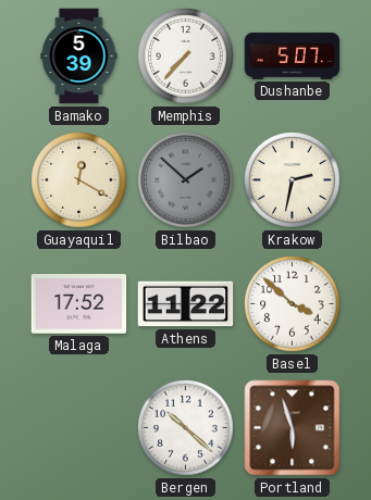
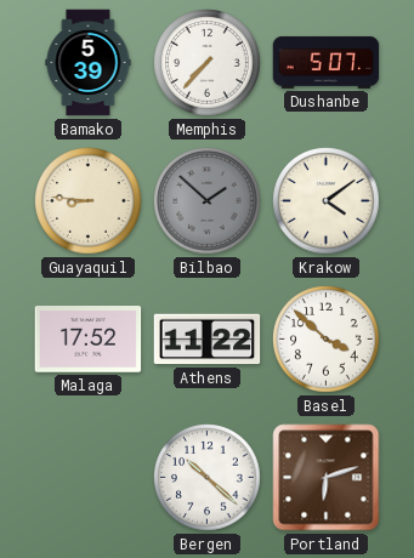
Guayaquil: 12:20 -> 8:46 (89, 201)
Krakow: 2:32 -> 4:09 (327, 201)
Portland: 5:57 -> 6:12 (327, 478)
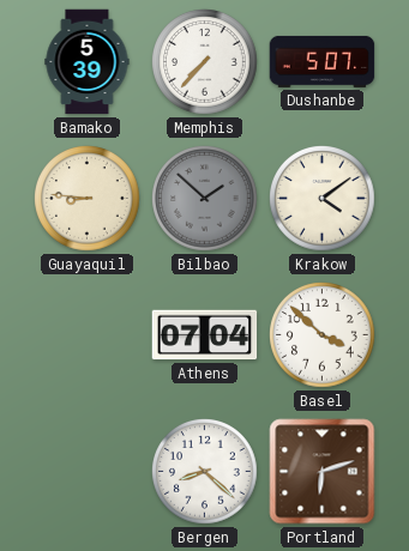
Malaga: 17:52 -> none (89, 340)
Athens: 11:22 -> 07:04 (205, 335)
Bergen: 10:22 -> 8:22 (205, 472)
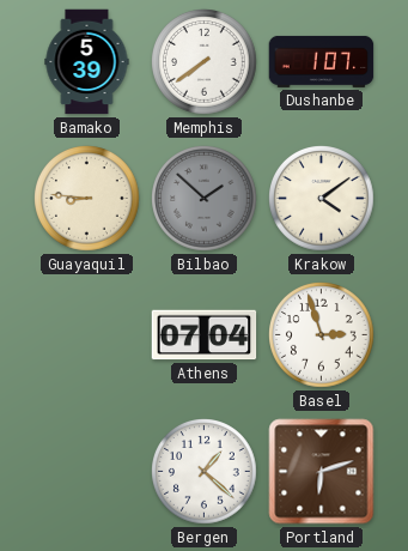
Memphis: 7:37 -> 7:39 (205, 62)
Dushanbe: 5:07 -> 1:07 (322, 61)
Basel: 3:52 -> 2:57 (322, 335)
Bergen: 8:22 -> 1:22 (205, 472)
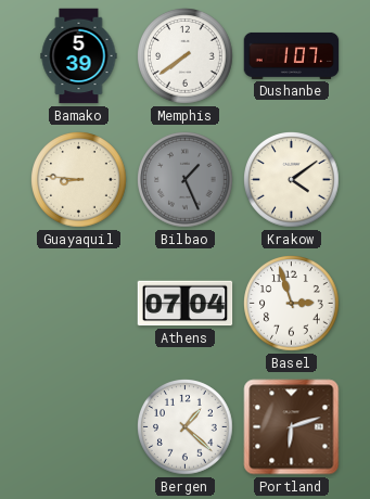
Bilbao: 1:52 -> 1:26 (186, 180)
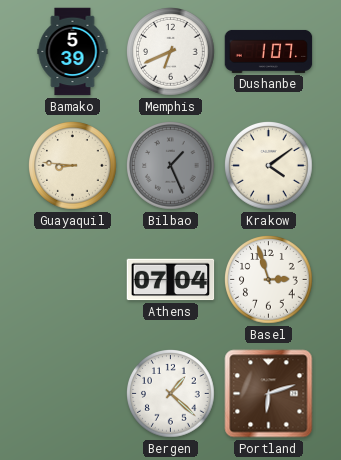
Memphis: 7:39 -> 6:41 (171, 52)
